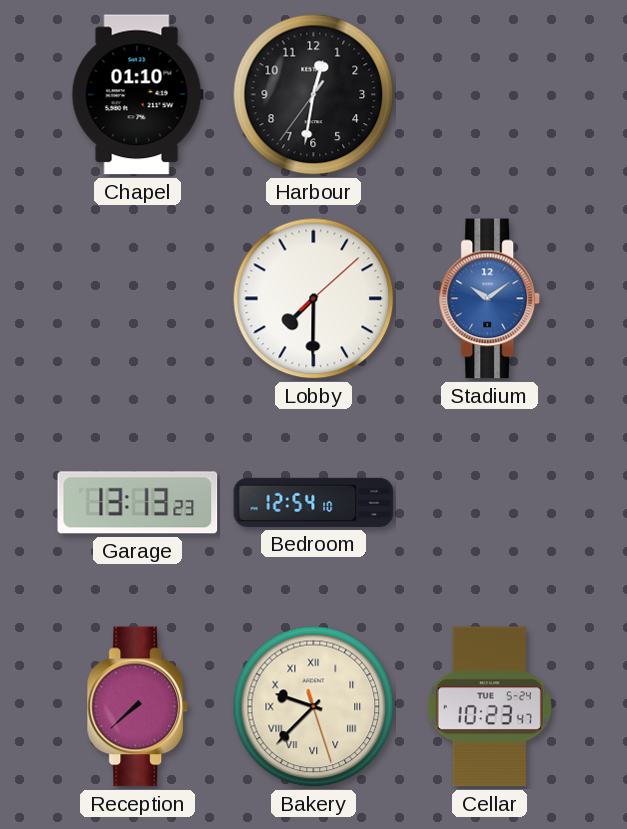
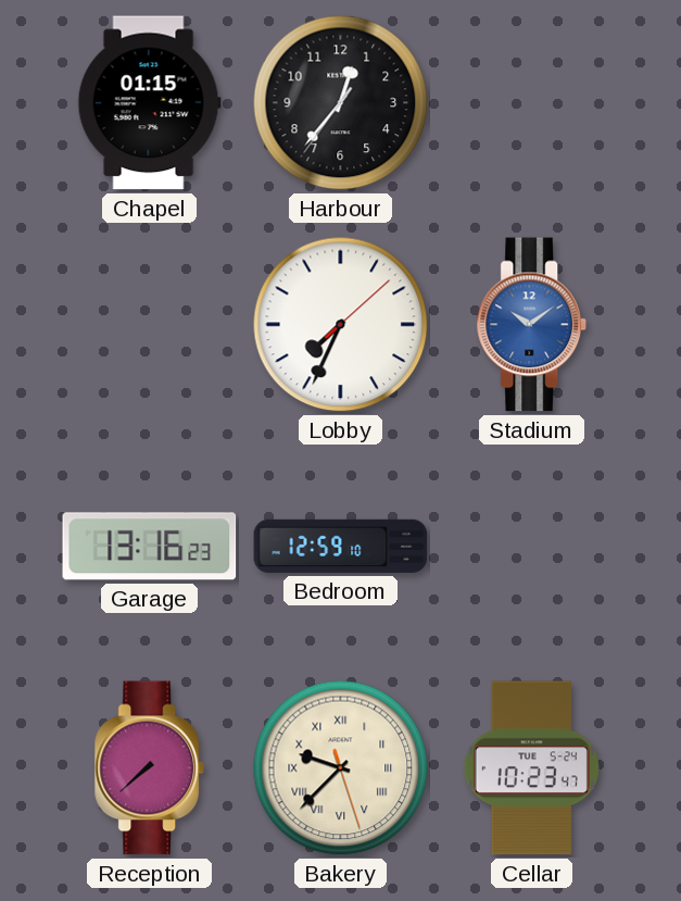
Chapel: 01:10 -> 01:15 (149, 103)
Harbour: 12:31 -> 12:36 (341, 103)
Lobby: 7:30 -> 7:34 (341, 325)
Garage: 13:13 -> 13:16 (150, 547)
Bedroom: 12:54 -> 12:59 (341, 546)
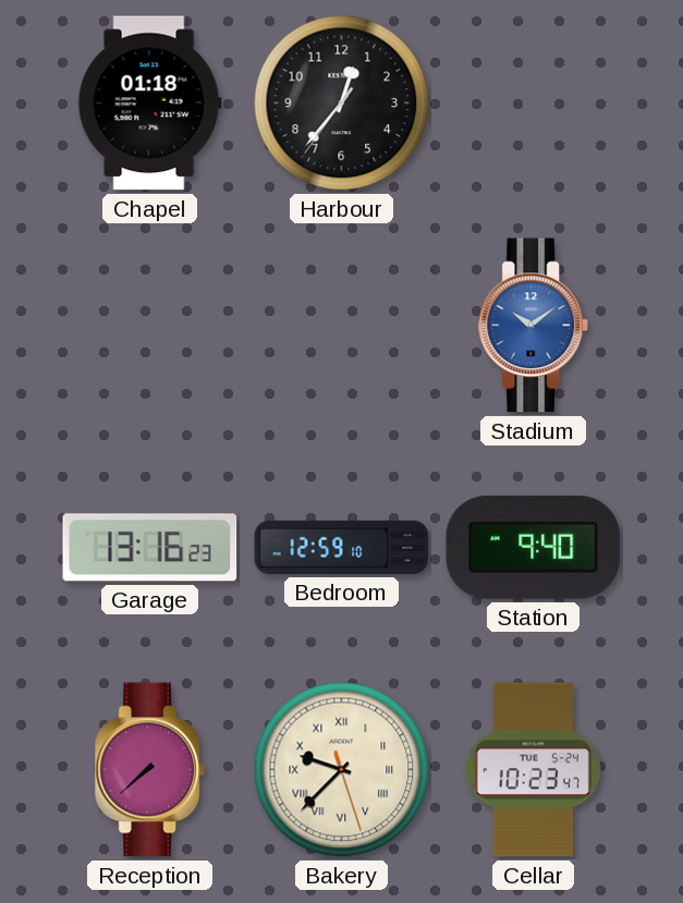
Chapel: 01:15 -> 01:18 (149, 103)
Lobby: 7:34 -> none (341, 325)
Station: none -> 9:40 (534, 548)
